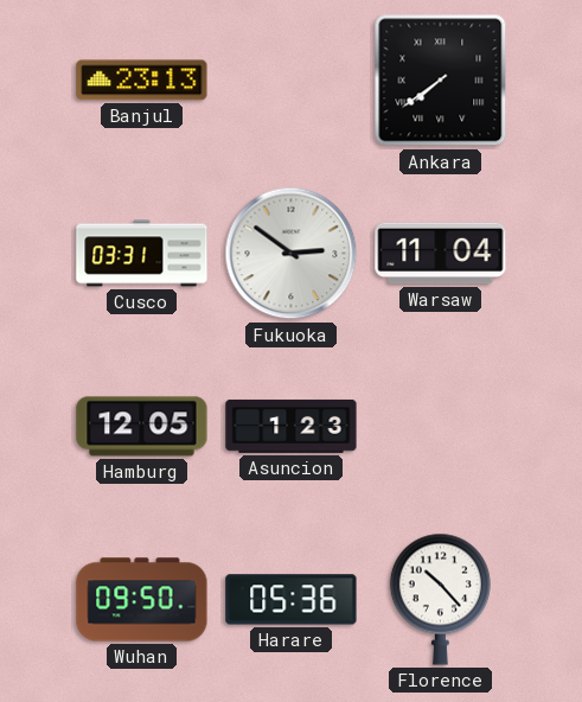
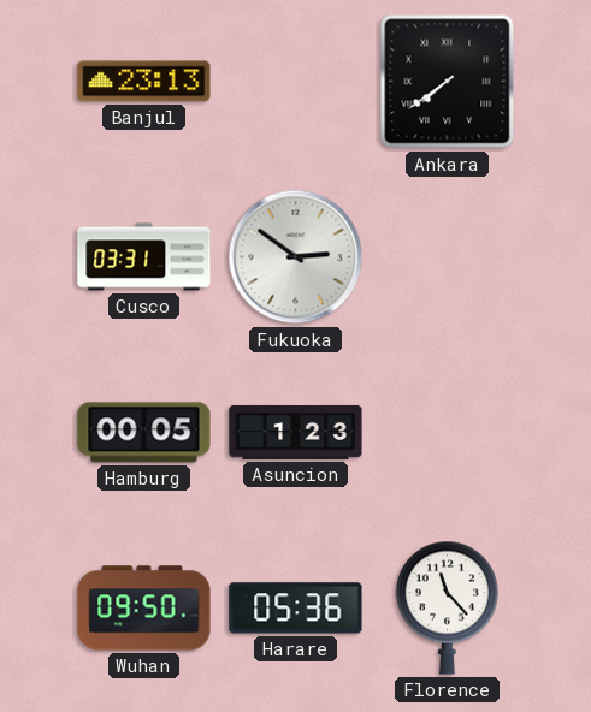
Warsaw: 11:04 -> none (441, 254)
Hamburg: 12:05 -> 00:05 (144, 433)
Florence: 10:23 -> 11:23 (447, 607)
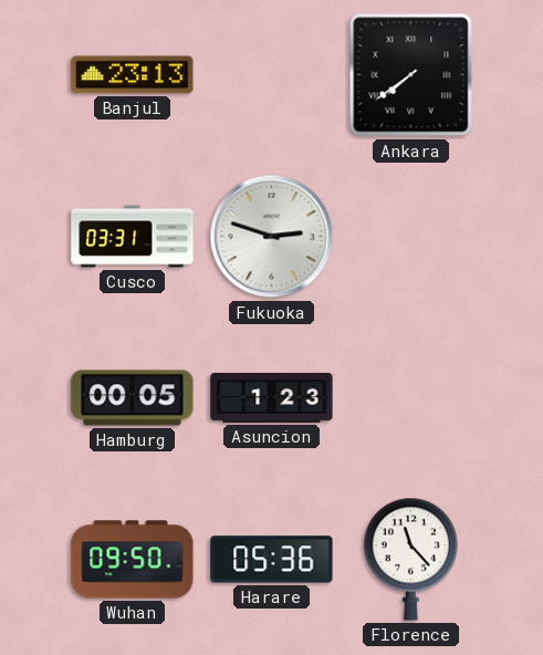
Fukuoka: 2:51 -> 2:48 (272, 237)
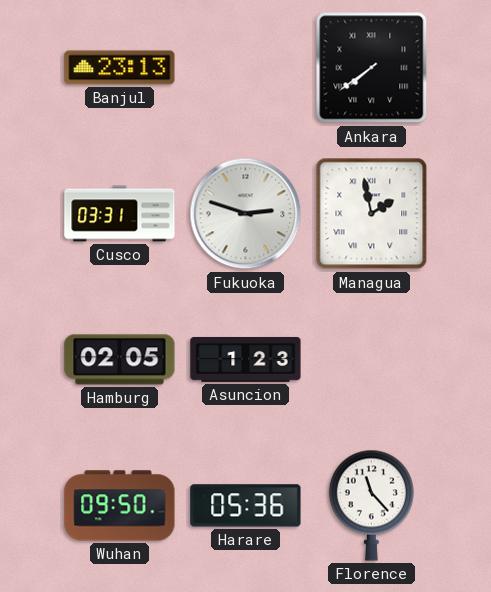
Managua: none -> 1:58 (372, 214)
Hamburg: 00:05 -> 02:05 (120, 360)
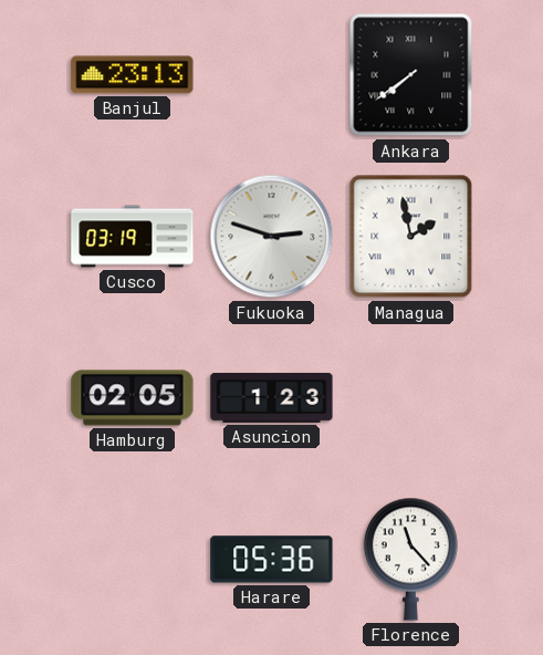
Cusco: 03:31 -> 03:19 (133, 237)
Wuhan: 09:50 -> none (120, 506)
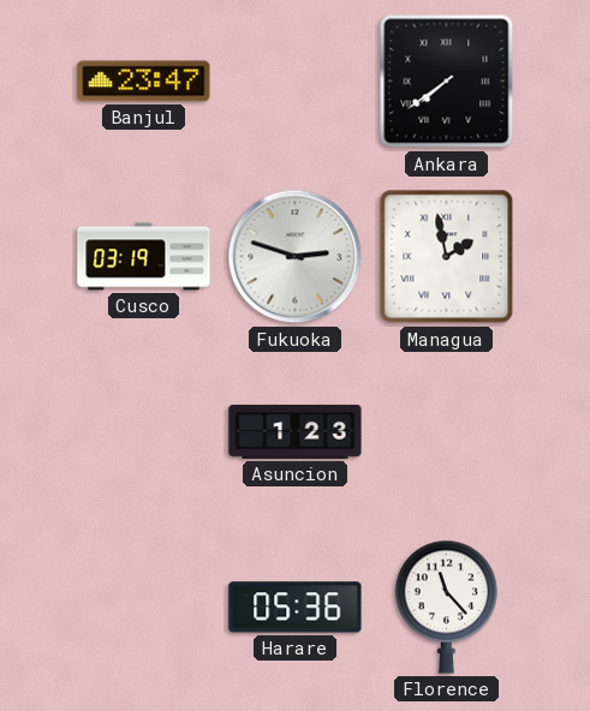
Banjul: 23:13 -> 23:47 (144, 82)
Hamburg: 02:05 -> none (133, 398)
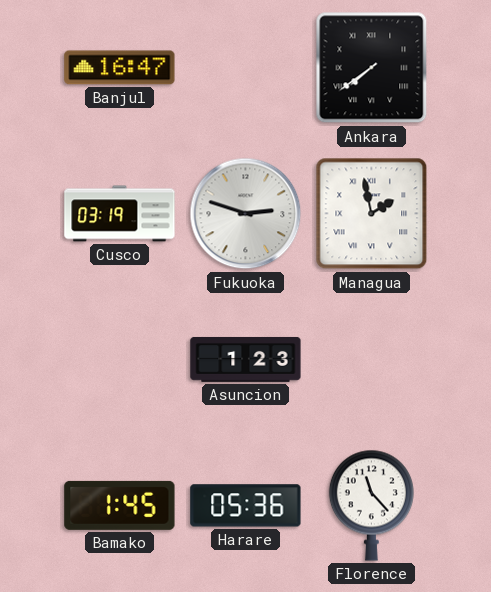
Banjul: 23:47 -> 16:47 (120, 68)
Bamako: none -> 1:45 (120, 505)
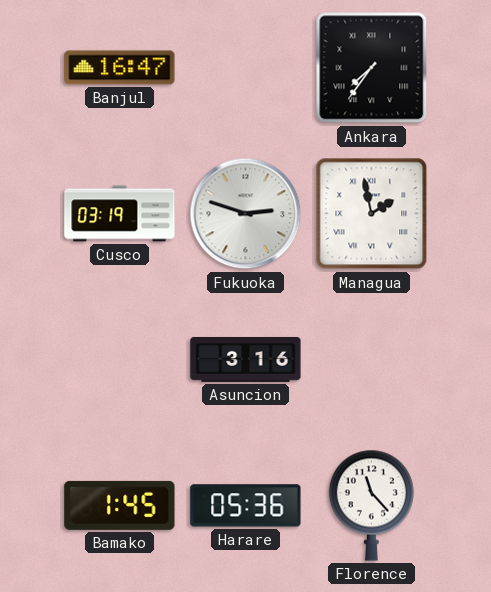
Ankara: 7:39 -> 7:36 (372, 68)
Asuncion: 1:23 -> 3:16 (246, 360)
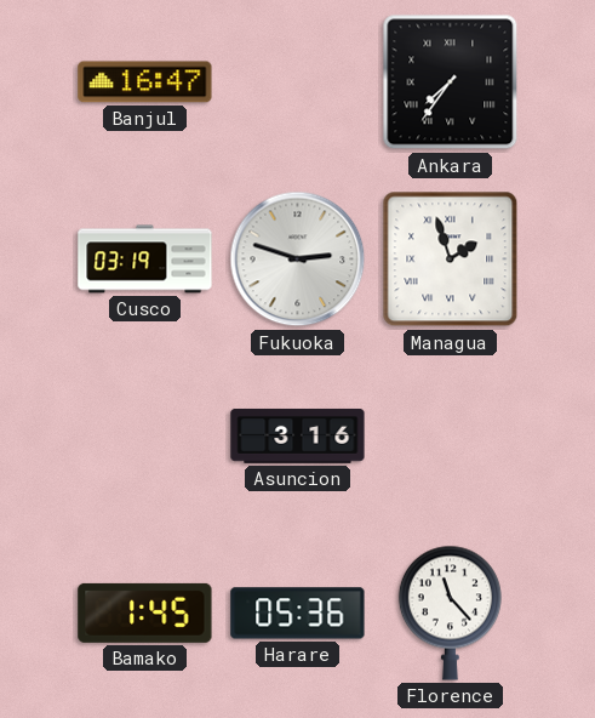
Managua: 1:58 -> 1:57 (451, 260)
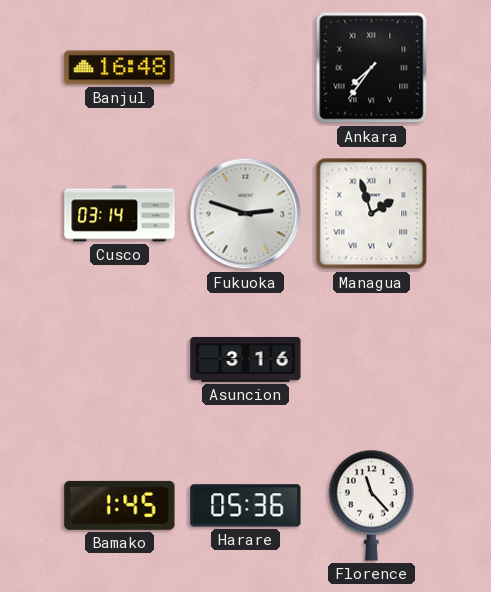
Banjul: 16:47 -> 16:48 (120, 68)
Cusco: 03:19 -> 03:14 (120, 214)
